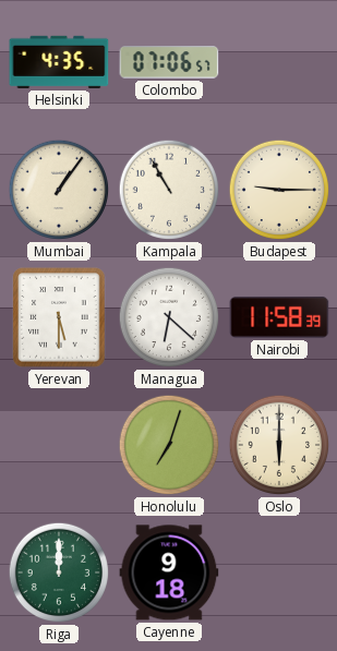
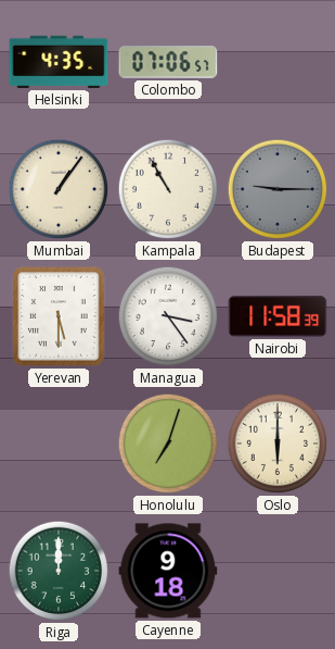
Budapest dial: cream -> grey (278, 189)
Managua: 6:22 -> 3:24 (168, 316)
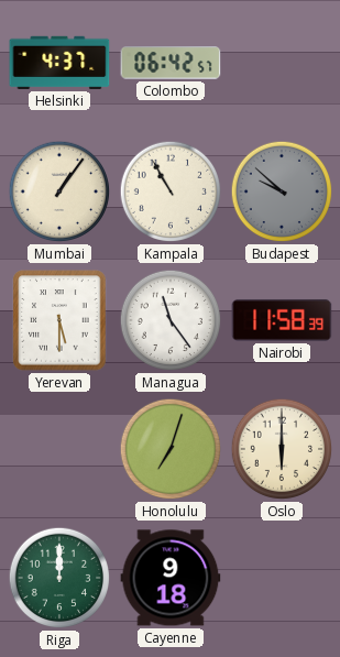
Helsinki: 4:35 -> 4:37 (59, 63)
Colombo: 07:06 -> 06:42 (171, 63)
Budapest: 9:15 -> 9:52 (282, 191)
Managua: 3:24 -> 11:24 (171, 320)
